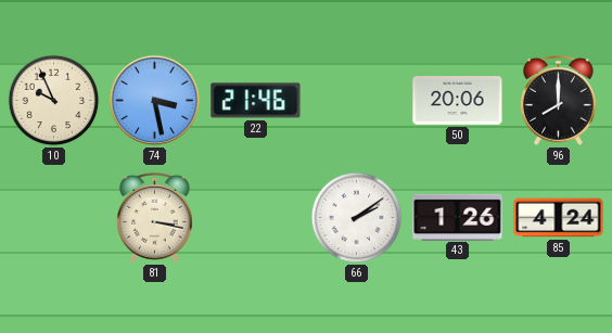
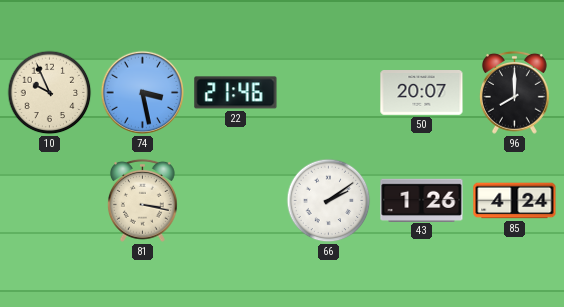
50: 20:06 -> 20:07 (422, 93)
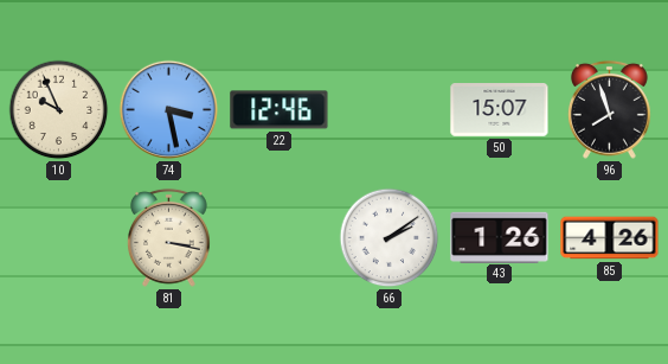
22: 21:46 -> 12:46 (280, 110)
50: 20:07 -> 15:07 (500, 110)
96: 8:00 -> 7:57 (609, 109)
85: 4:24 -> 4:26 (610, 238)
